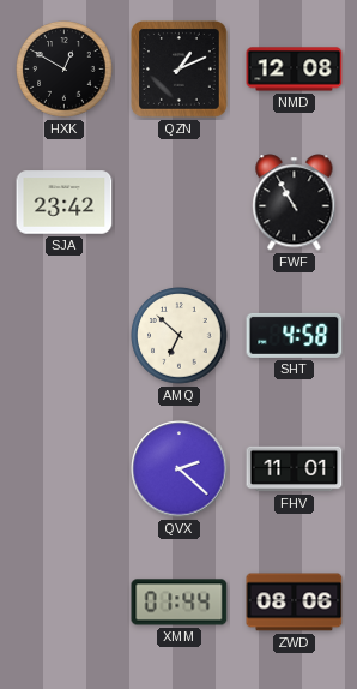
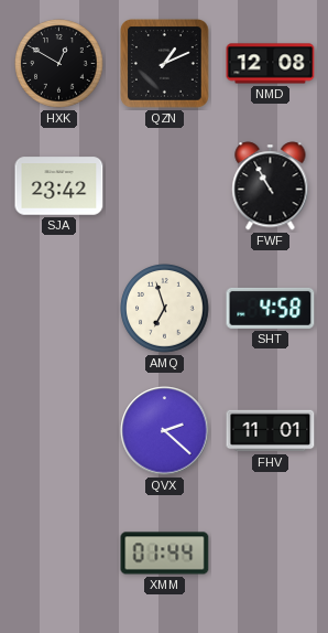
AMQ: 6:52 -> 6:57 (165, 309)
ZWD: 08:06 -> none (295, 603)
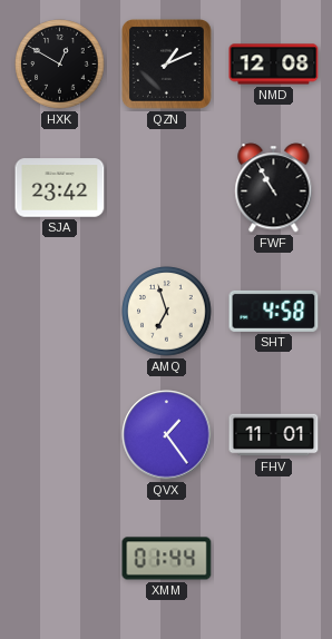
QVX: 2:22 -> 1:24 (167, 435)
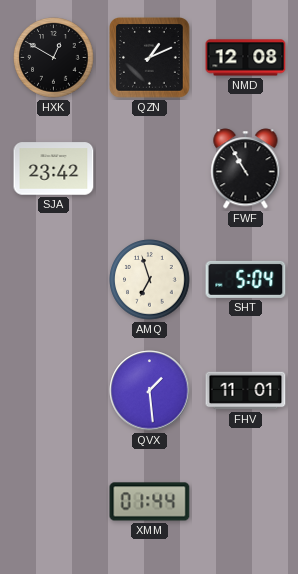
SHT: 4:58 -> 5:04 (246, 279)
QVX: 1:24 -> 1:29 (150, 391)
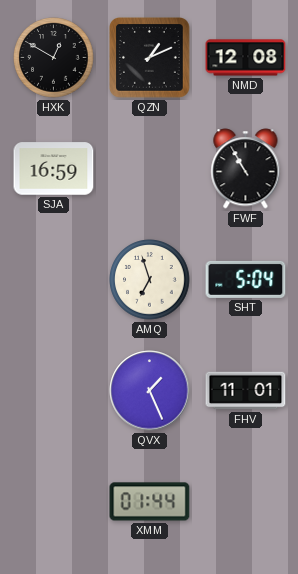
SJA: 23:42 -> 16:59 (54, 169)
QVX: 1:29 -> 1:26 (150, 391)
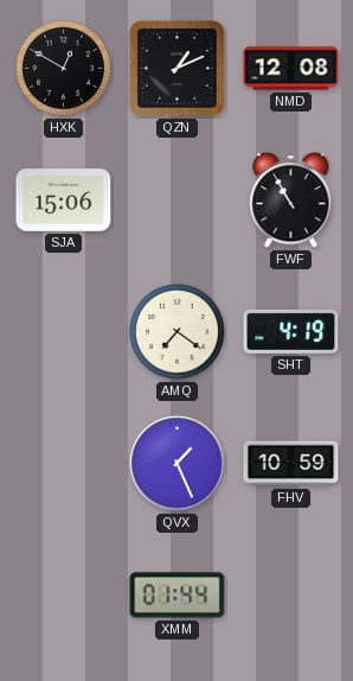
SJA: 16:59 -> 15:06 (64, 201)
AMQ: 6:57 -> 7:21 (178, 332)
SHT: 5:04 -> 4:19 (291, 331)
FHV: 11:01 -> 10:59 (291, 464)
